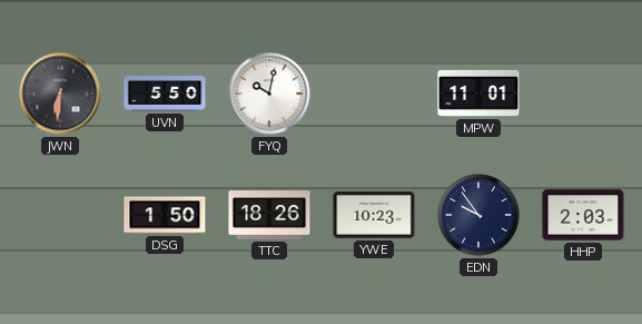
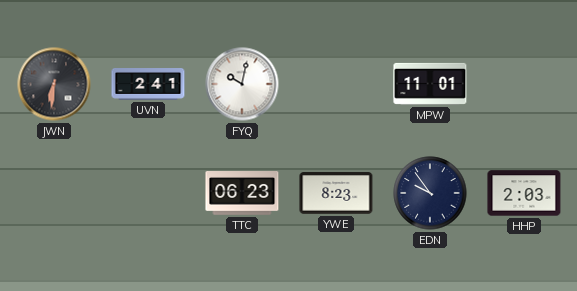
UVN: 5:50 -> 2:41 (148, 85)
DSG: 1:50 -> none (165, 215)
TTC: 18:26 -> 06:23 (242, 194)
YWE: 10:23 -> 8:23 (336, 193)
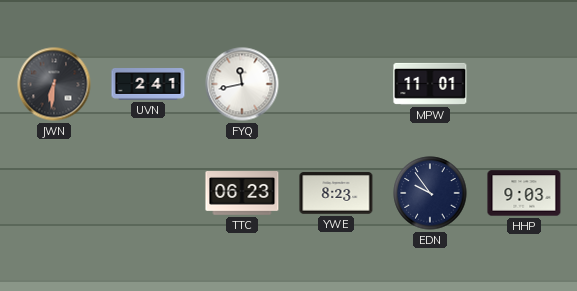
FYQ: 10:02 -> 11:43 (242, 84)
HHP: 2:03 -> 9:03 (524, 193)
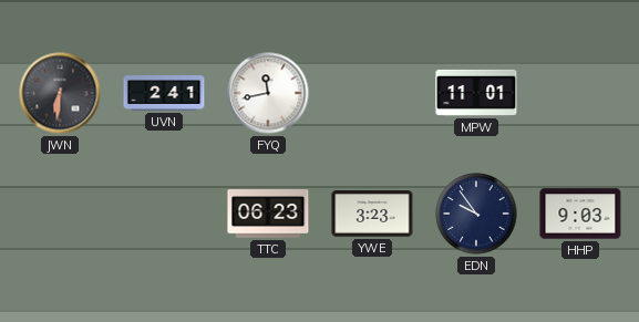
YWE: 8:23 -> 3:23 (372, 214)
